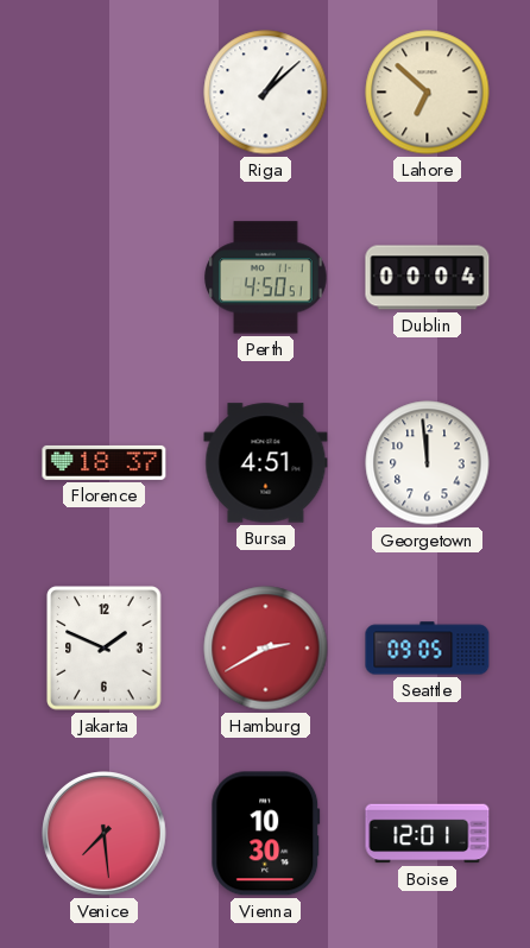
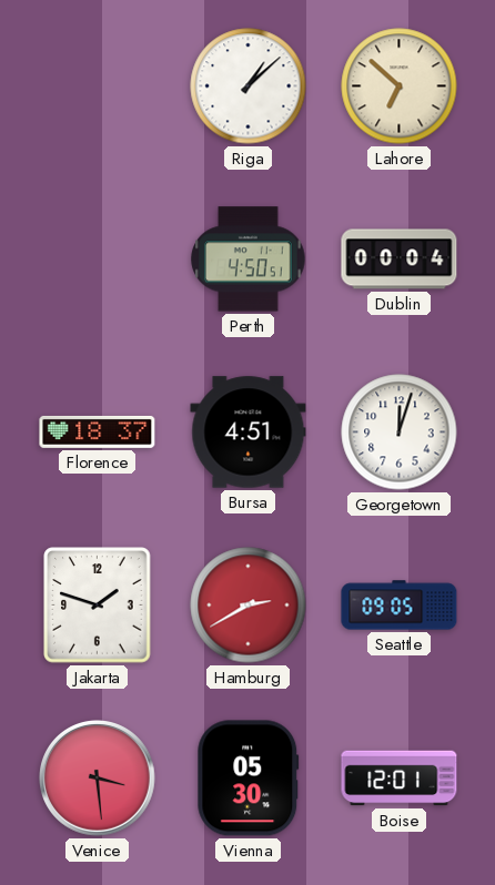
Georgetown: 11:59 -> 12:03 (400, 433)
Jakarta: 1:49 -> 1:48 (98, 606)
Venice: 7:29 -> 3:29 (98, 779)
Vienna: 10:30 -> 05:30 (249, 779)
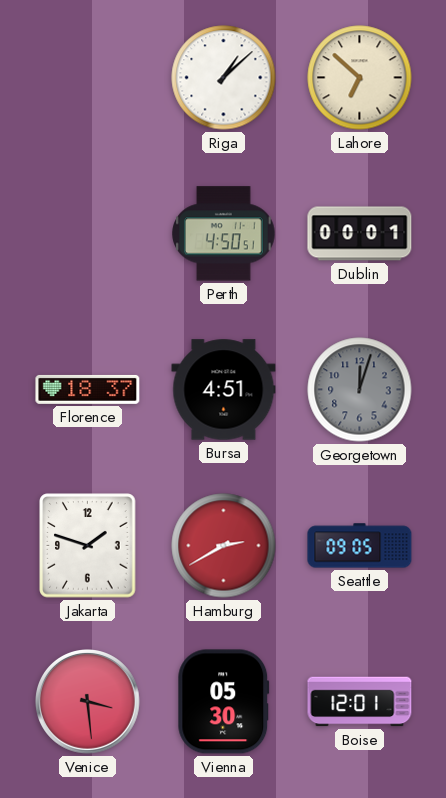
Dublin: 00:04 -> 00:01 (360, 234)
Georgetown dial: white -> grey (360, 390)
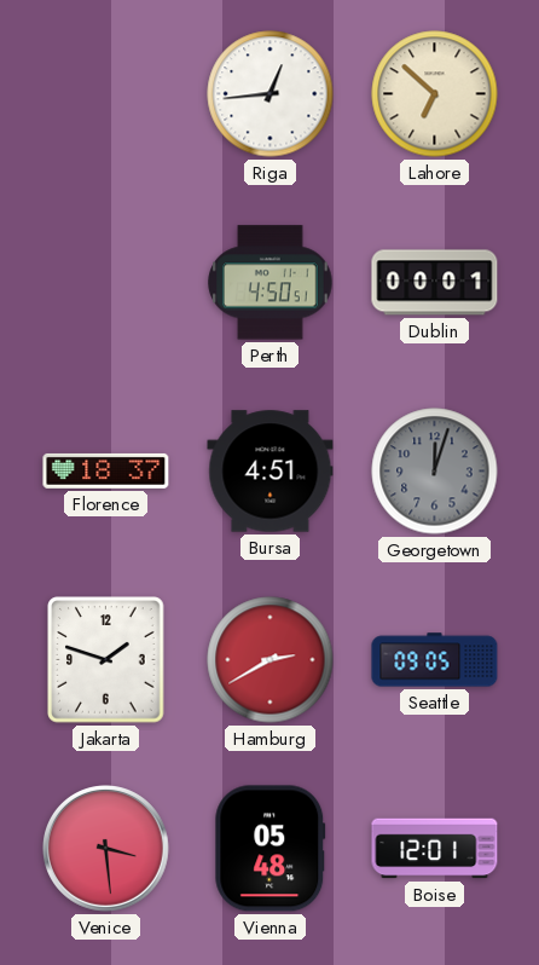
Riga: 1:08 -> 12:44 (271, 94)
Vienna: 05:30 -> 05:48 (271, 849)
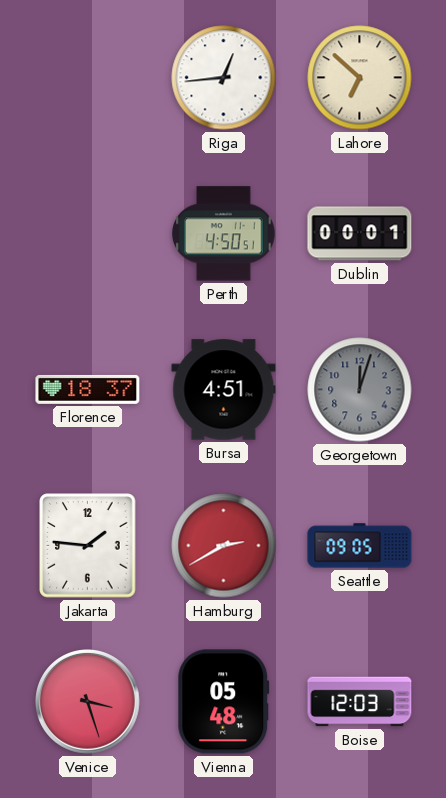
Jakarta: 1:48 -> 1:46 (88, 546)
Venice: 3:29 -> 3:27 (88, 702)
Boise: 12:01 -> 12:03 (360, 702)
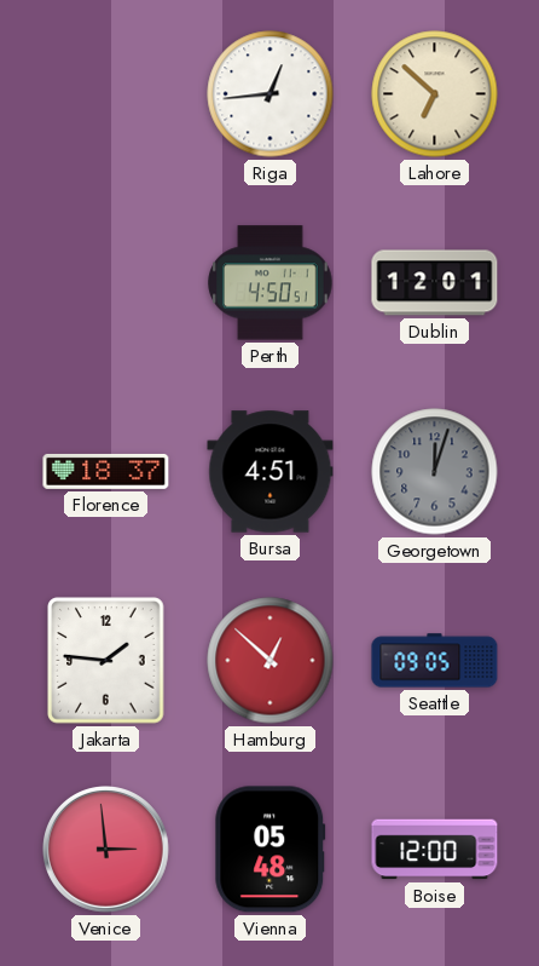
Dublin: 00:01 -> 12:01 (435, 283)
Hamburg: 2:40 -> 12:52 (271, 661)
Venice: 3:27 -> 2:59 (106, 850)
Boise: 12:03 -> 12:00 (435, 850)
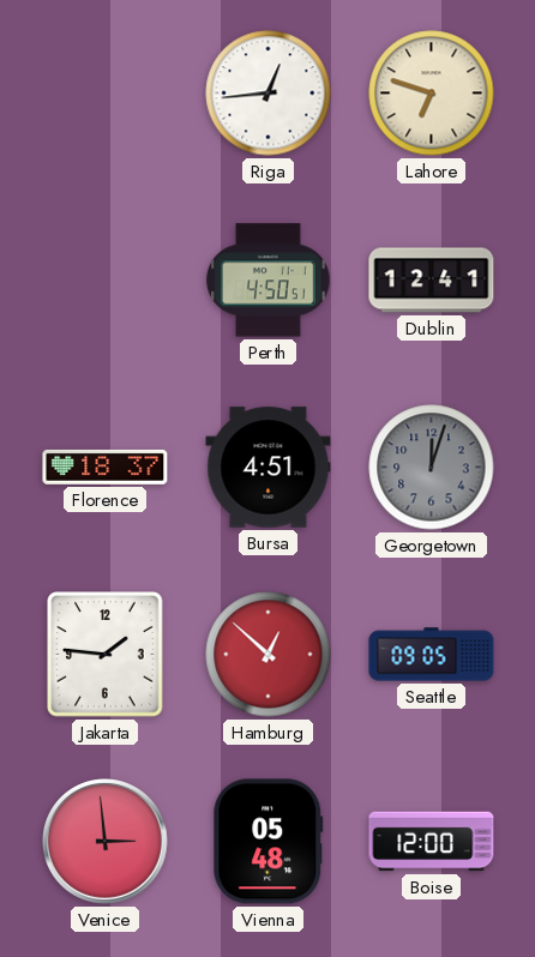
Lahore: 6:52 -> 6:48 (432, 94)
Dublin: 12:01 -> 12:41 (432, 281)
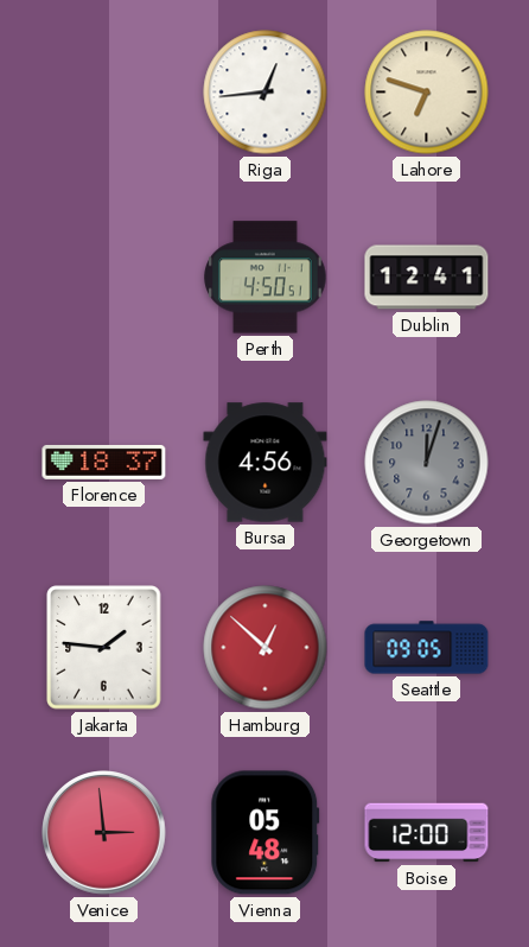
Bursa: 4:51 -> 4:56 (266, 463)
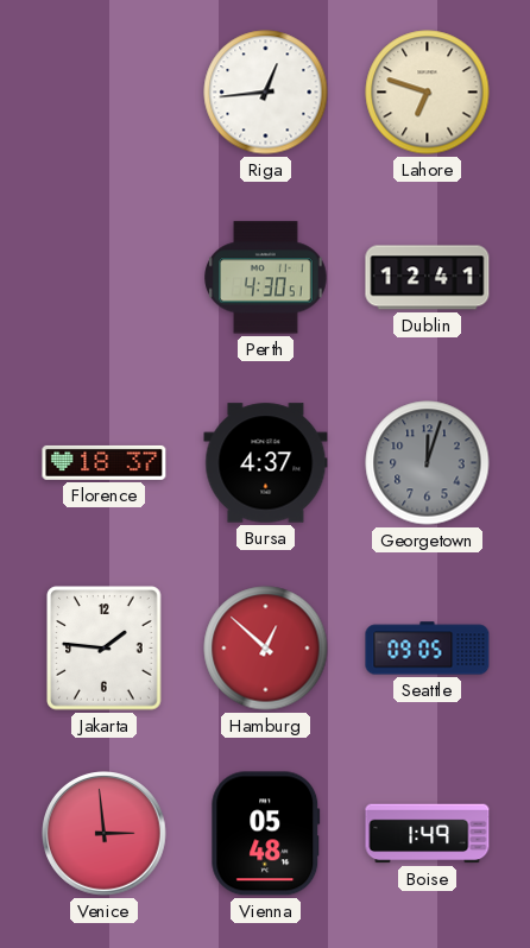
Perth: 4:50 -> 4:30 (266, 278)
Bursa: 4:56 -> 4:37 (266, 463)
Boise: 12:00 -> 1:49 (428, 834)
